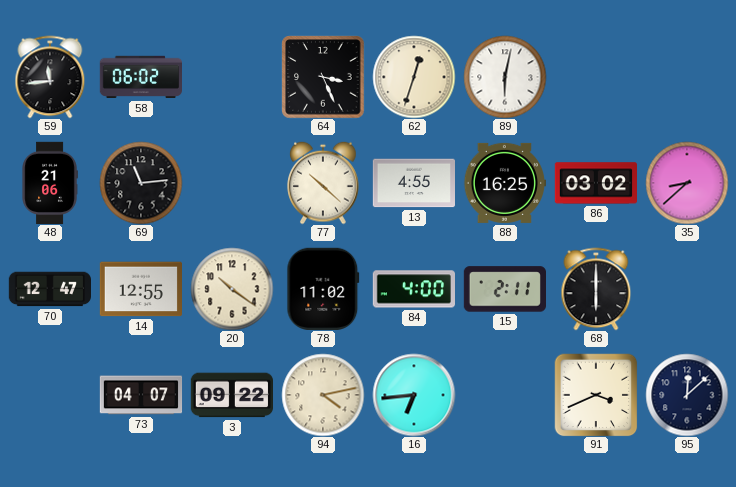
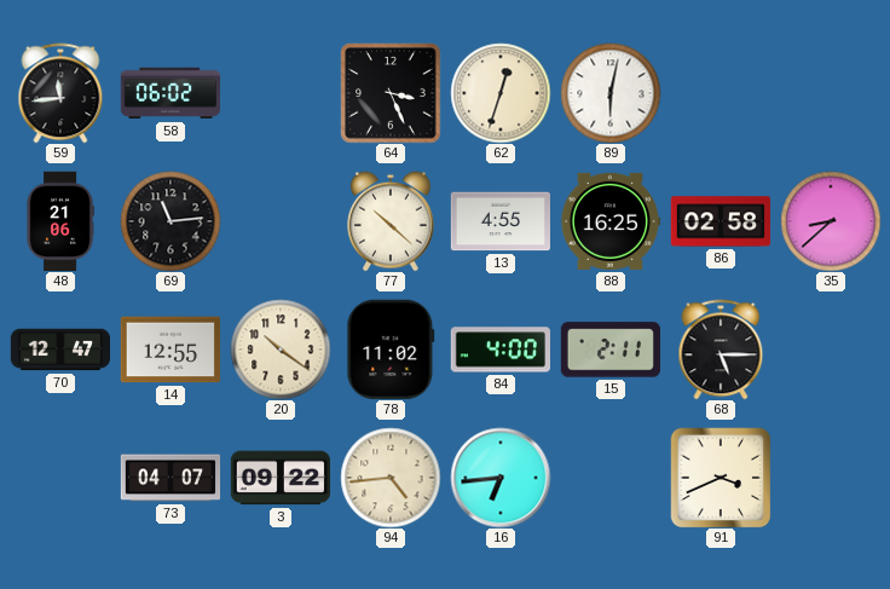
86: 03:02 -> 02:58 (719, 221)
68: 6:00 -> 5:15 (721, 350)
94: 4:13 -> 4:44 (391, 478)
95: 12:08 -> none (687, 395)
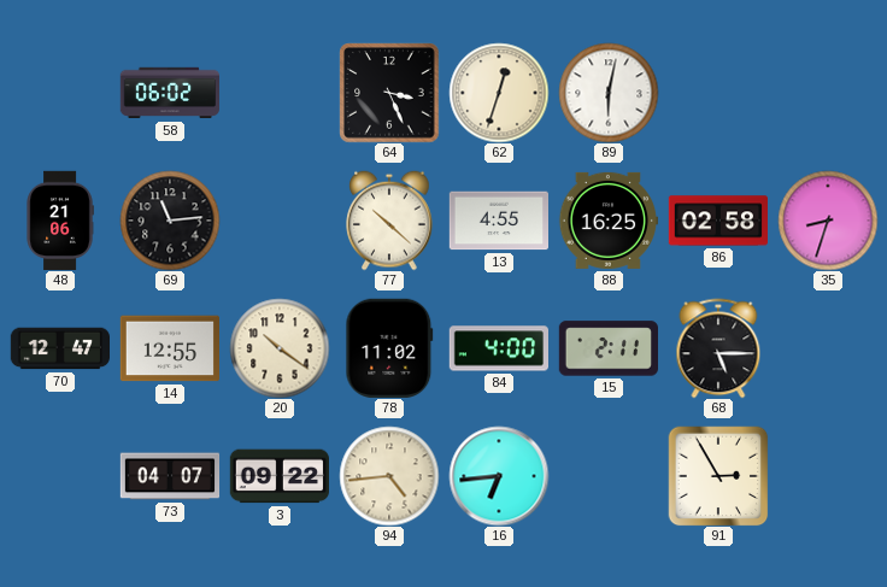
59: 11:44 -> none (60, 93)
35: 8:38 -> 8:33 (828, 221)
91: 3:41 -> 2:55 (718, 476)
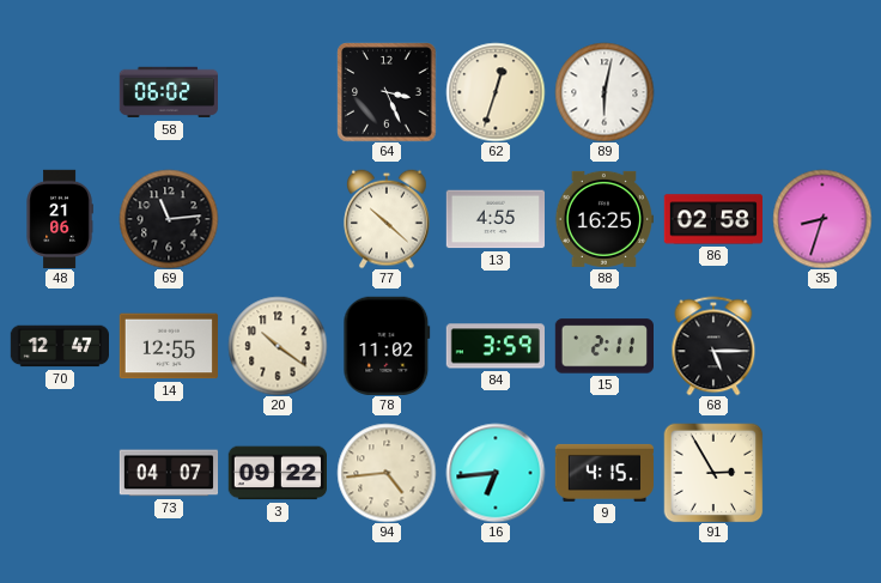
84: 4:00 -> 3:59 (494, 346)
9: none -> 4:15 (603, 473)
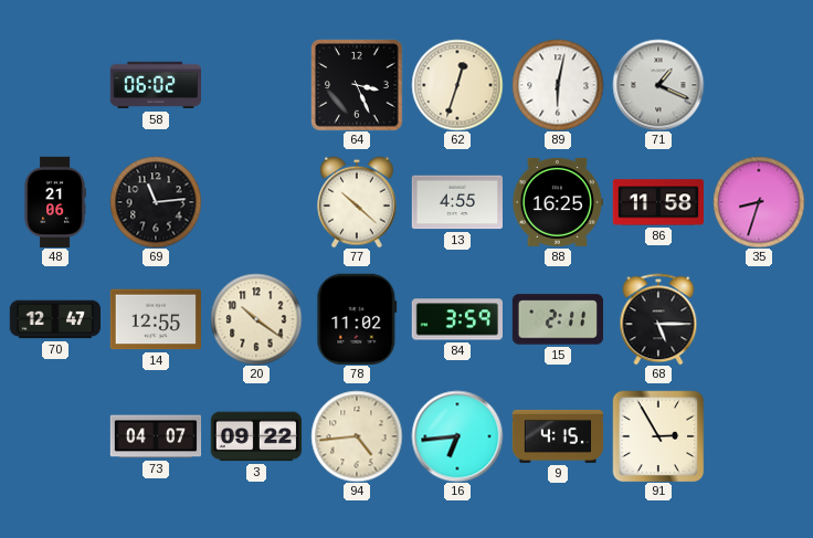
71: none -> 1:19 (658, 85)
86: 02:58 -> 11:58 (657, 202)
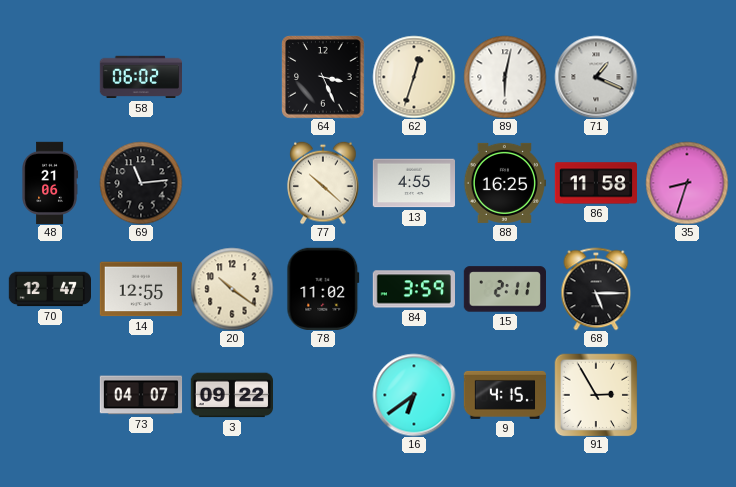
94: 4:44 -> none (357, 436)
16: 6:44 -> 6:39 (414, 395)
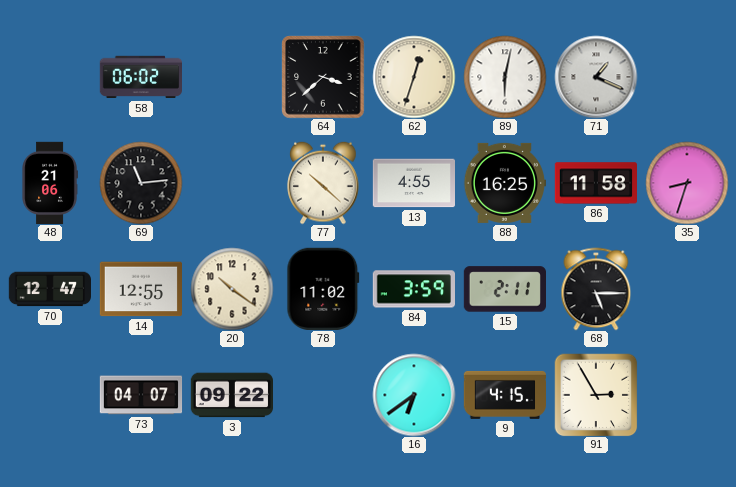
64: 3:26 -> 3:38 (323, 77)
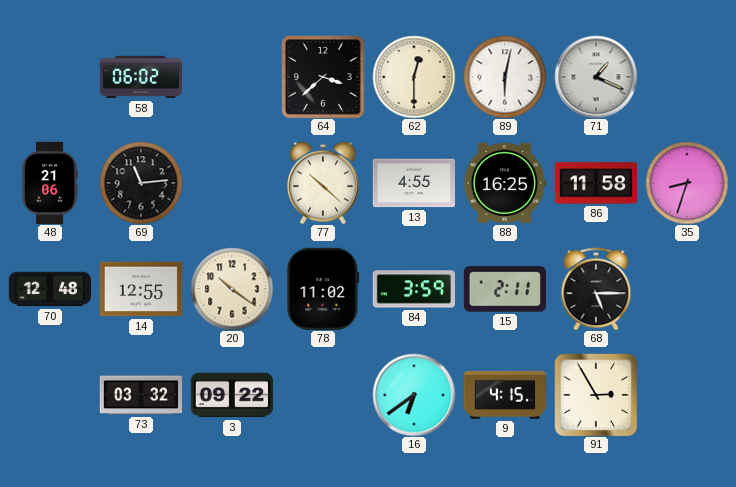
62: 12:33 -> 12:30 (414, 77)
70: 12:47 -> 12:48 (49, 289)
73: 04:07 -> 03:32 (141, 395)
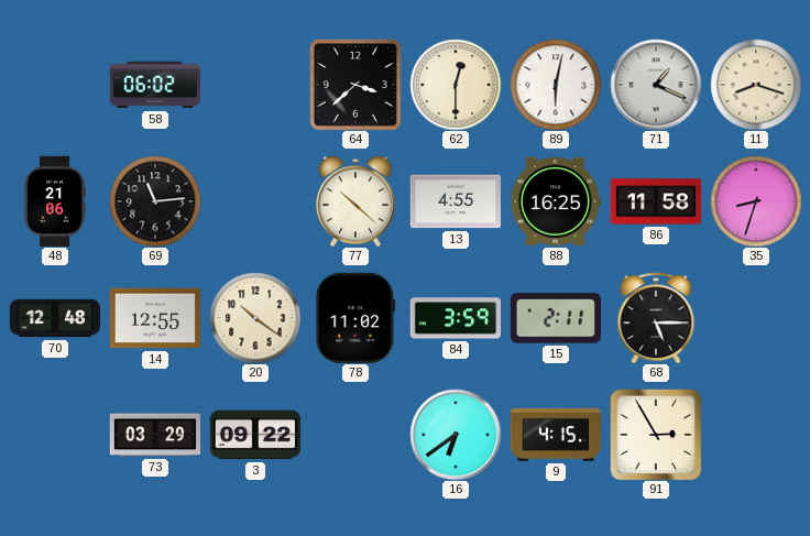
11: none -> 8:18 (756, 85)
73: 03:32 -> 03:29 (155, 435)
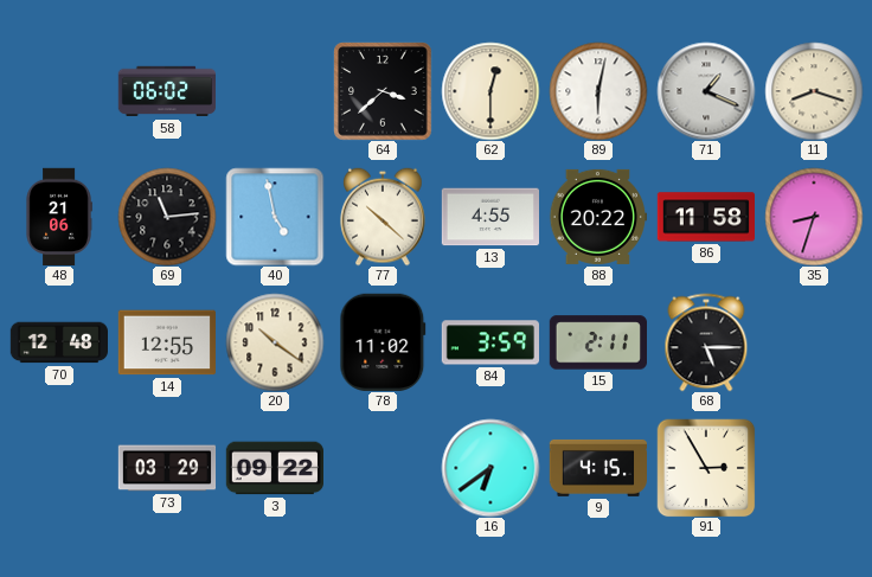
40: none -> 4:58 (275, 217)
88: 16:25 -> 20:22 (597, 217)
